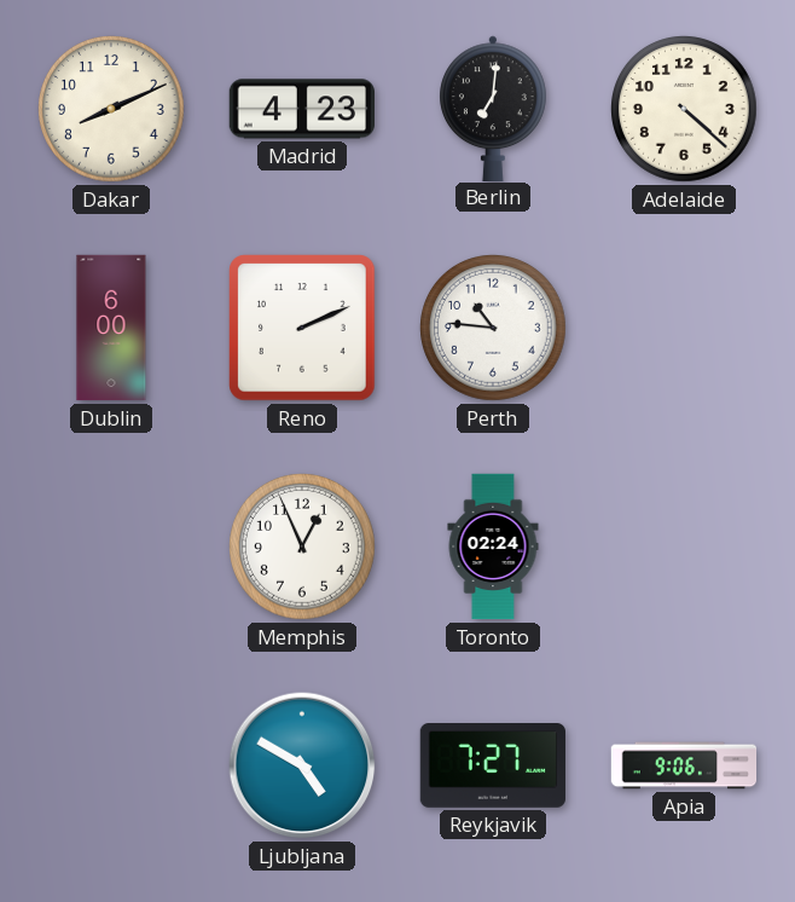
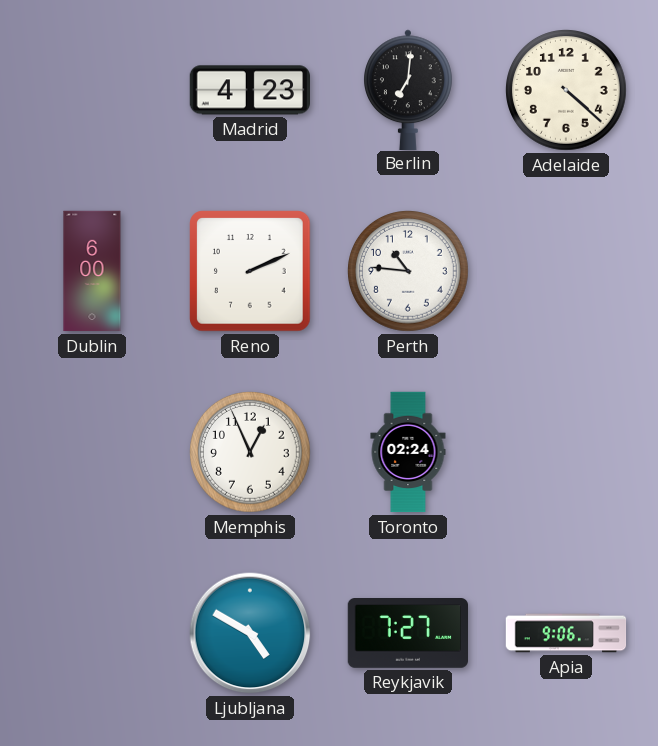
Dakar: 8:11 -> none (112, 110)
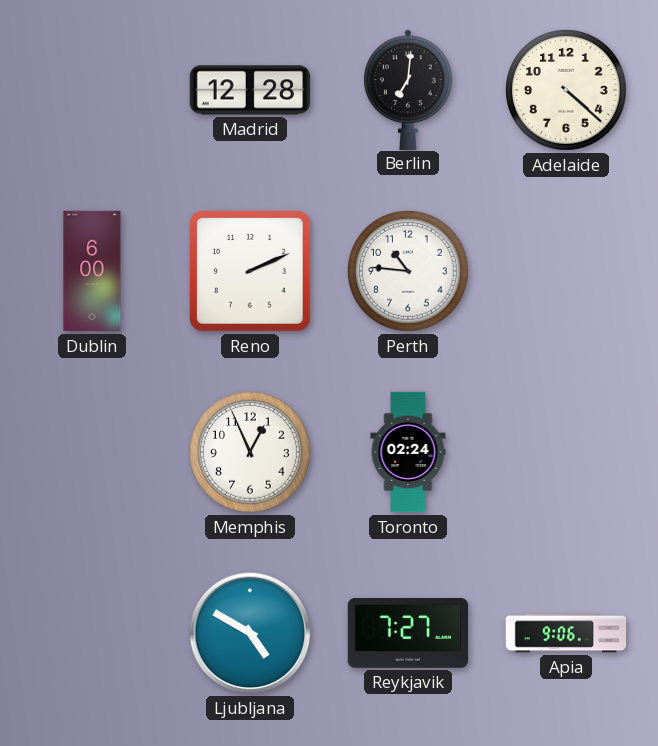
Madrid: 4:23 -> 12:28 (249, 90)
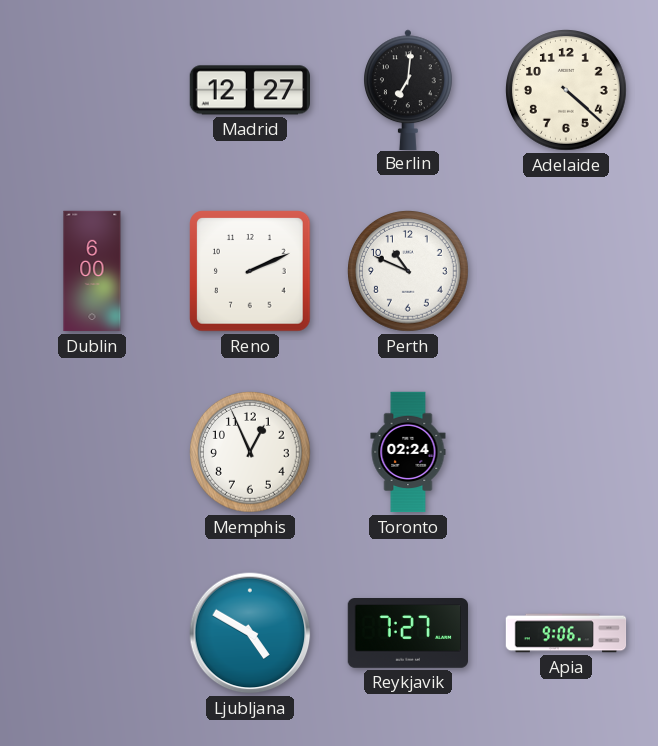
Madrid: 12:28 -> 12:27 (249, 90)
Perth: 10:46 -> 10:49 (409, 272)
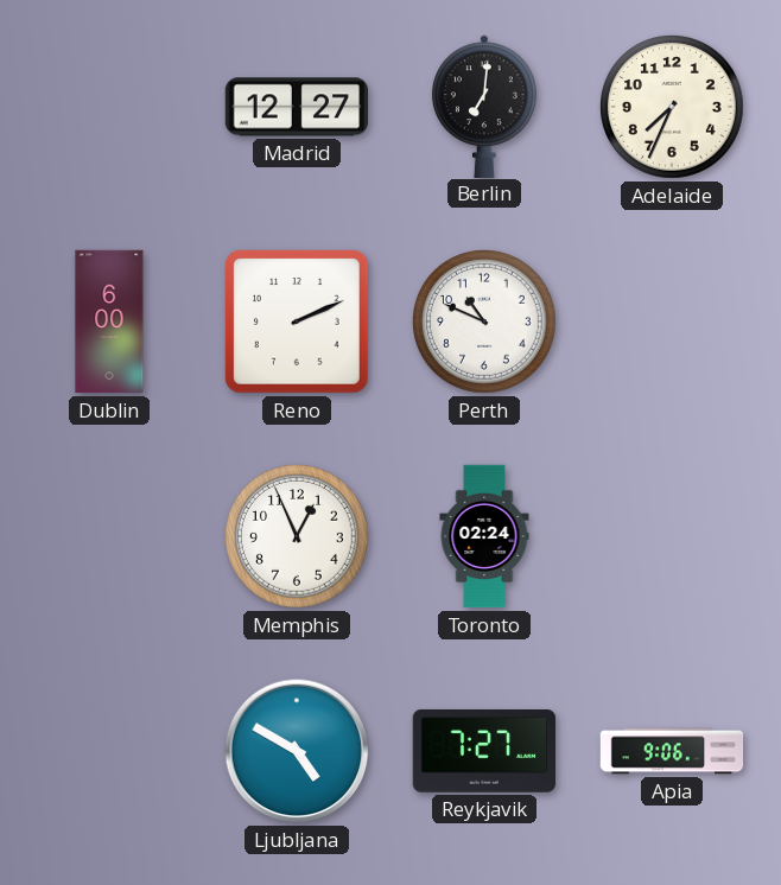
Adelaide: 4:22 -> 7:34 (673, 108)
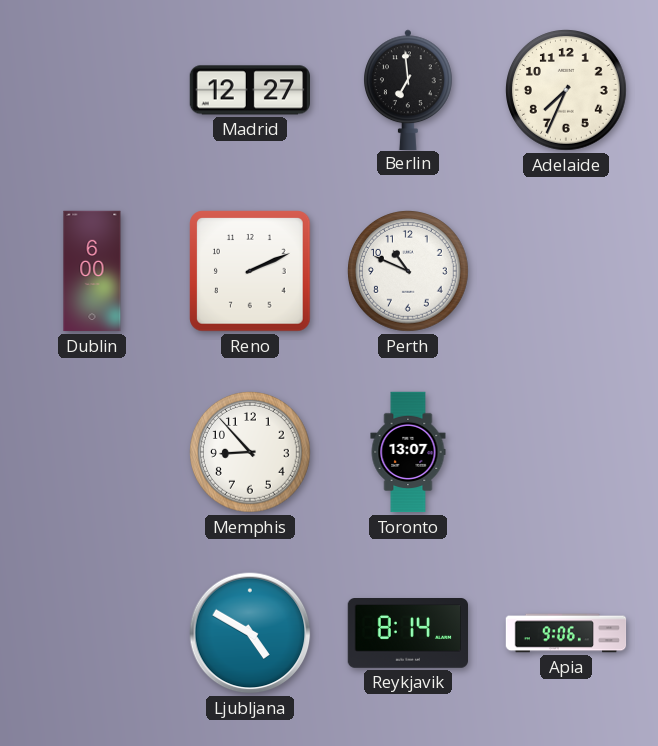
Berlin: 7:01 -> 6:59 (409, 89)
Memphis: 12:56 -> 8:53 (251, 453)
Toronto: 02:24 -> 13:07 (408, 452)
Reykjavik: 7:27 -> 8:14 (408, 634)
